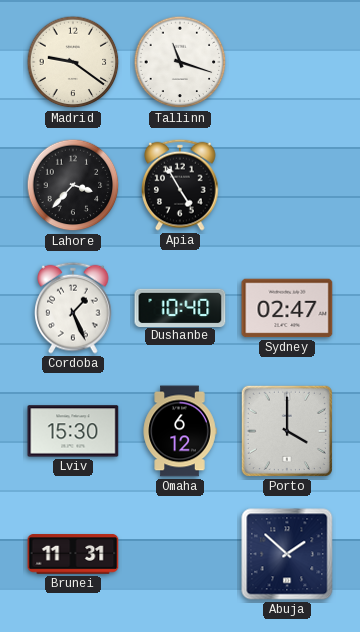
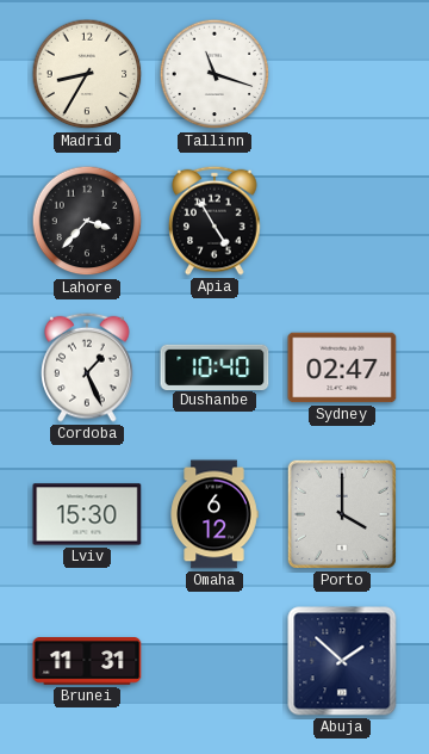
Madrid: 9:21 -> 8:35 (87, 74)
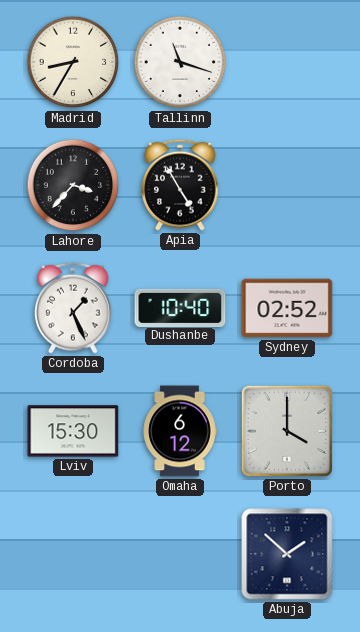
Sydney: 02:47 -> 02:52 (287, 308)
Brunei: 11:31 -> none (87, 661)
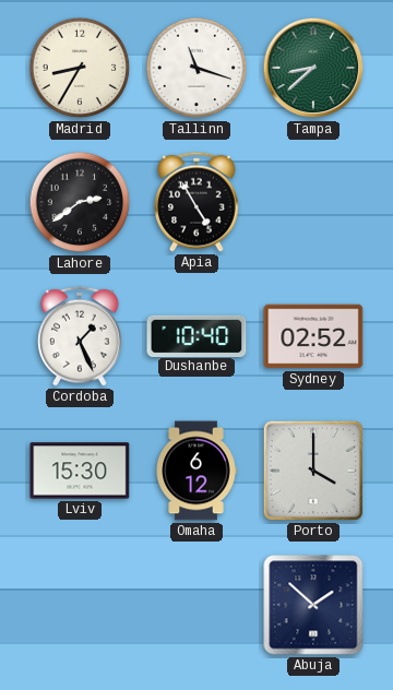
Tampa: none -> 8:38 (313, 68)
Lahore: 3:37 -> 2:39 (80, 202)
